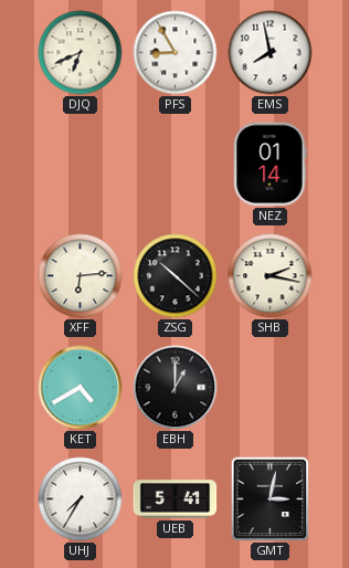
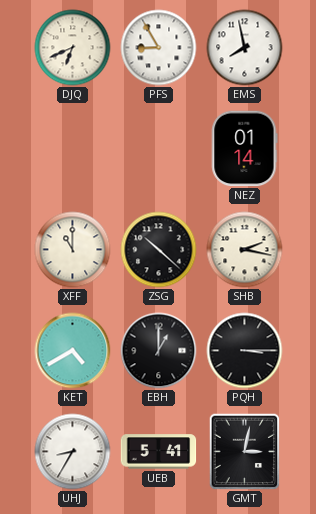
XFF: 6:14 -> 11:00 (73, 250)
PQH: none -> 3:15 (245, 351)
UHJ: 7:35 -> 8:35 (73, 452)
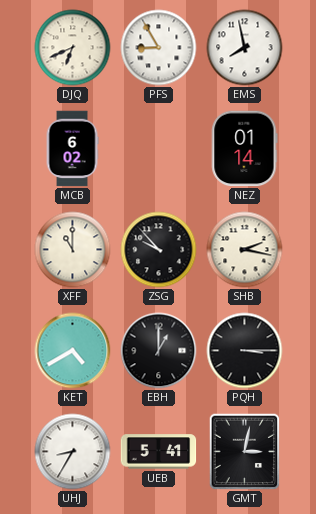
MCB: none -> 6:02 (72, 149)
ZSG: 10:22 -> 9:53 (159, 250)
